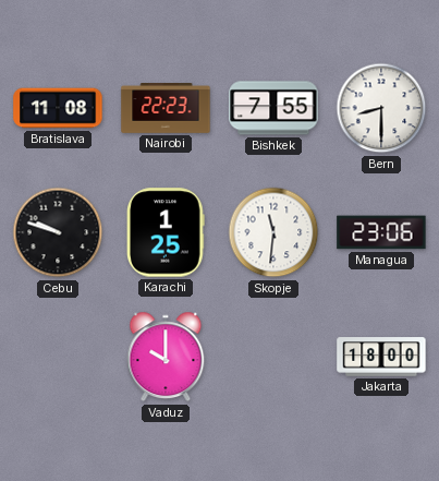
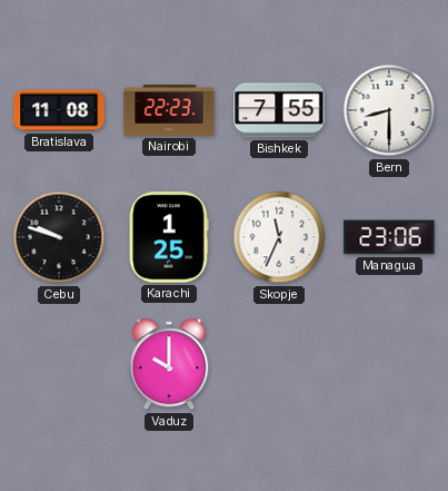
Skopje: 11:31 -> 11:34 (279, 237)
Jakarta: 18:00 -> none (381, 357)
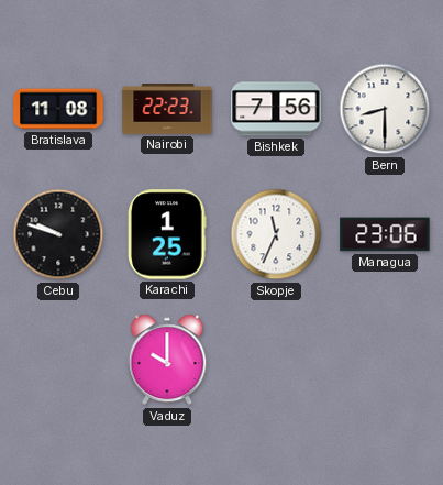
Bishkek: 7:55 -> 7:56 (276, 109)
